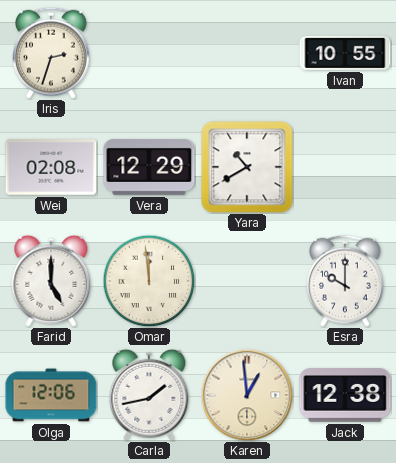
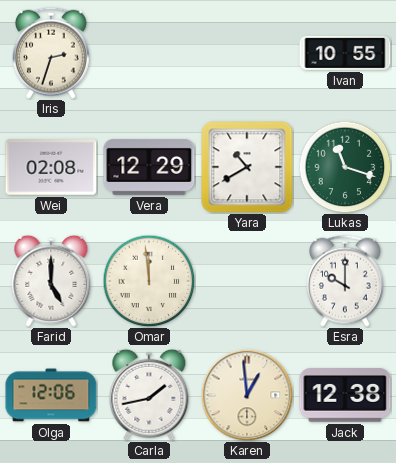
Lukas: none -> 11:18 (345, 167)
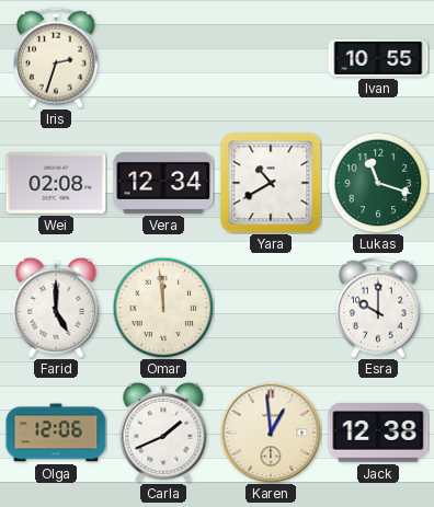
Vera: 12:29 -> 12:34 (163, 183)
Carla: 1:43 -> 1:41 (163, 433)
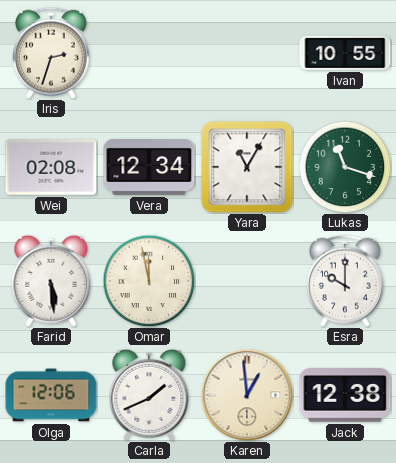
Yara: 10:40 -> 11:05 (247, 167)
Farid: 5:00 -> 5:29 (51, 281)
Omar: 11:59 -> 11:58 (149, 281)
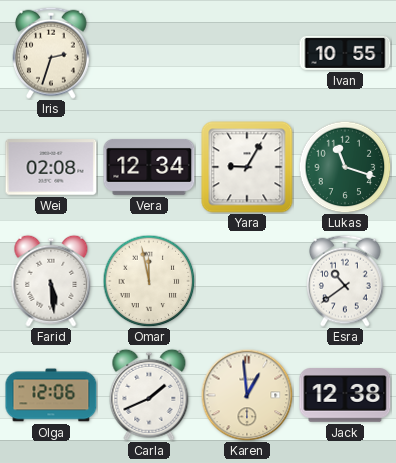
Yara: 11:05 -> 9:05 (247, 167)
Esra: 10:00 -> 10:39 (346, 281)
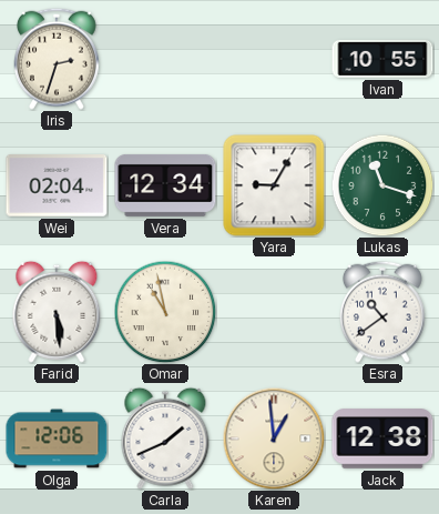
Wei: 02:08 -> 02:04 (57, 185)
Omar: 11:58 -> 10:58 (165, 312)
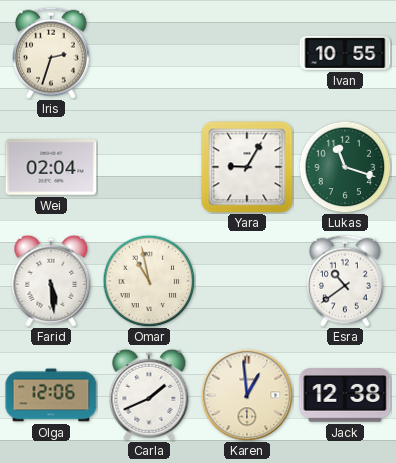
Vera: 12:34 -> none (165, 185)
